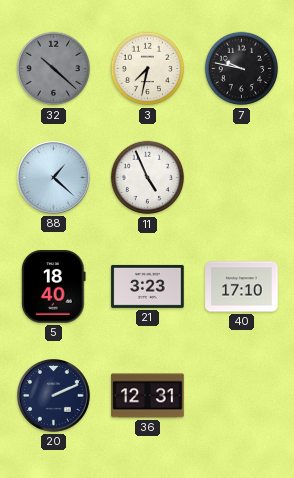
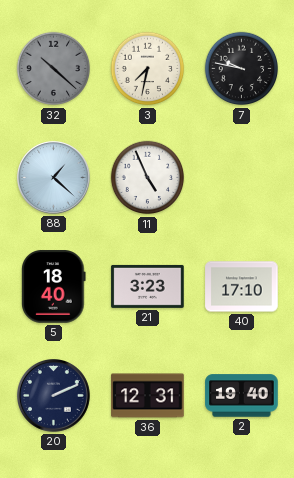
2: none -> 19:40 (242, 396)
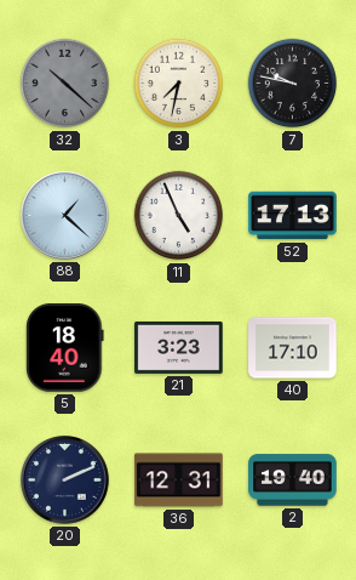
52: none -> 17:13 (293, 216)
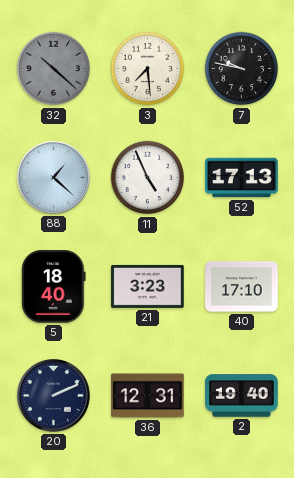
3: 7:32 -> 7:29 (148, 69)
